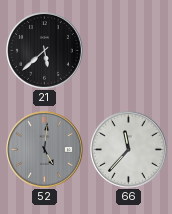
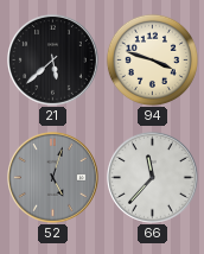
94: none -> 3:48 (152, 59)
52: 5:01 -> 5:03 (53, 178)
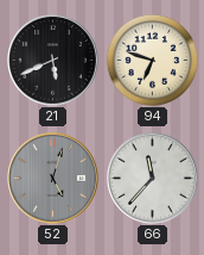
21: 5:38 -> 5:41 (53, 61)
94: 3:48 -> 6:48 (152, 60)
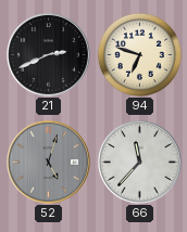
21: 5:41 -> 2:41 (49, 55)
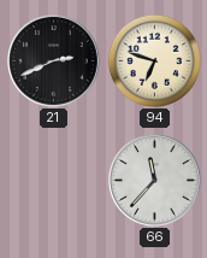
52: 5:03 -> none (49, 163)
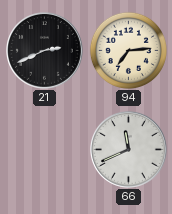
94: 6:48 -> 7:14 (128, 50)
66: 11:37 -> 11:41 (129, 150)
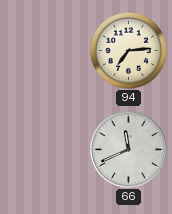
21: 2:41 -> none (45, 51)
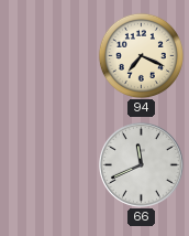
94: 7:14 -> 7:19 (141, 55)
